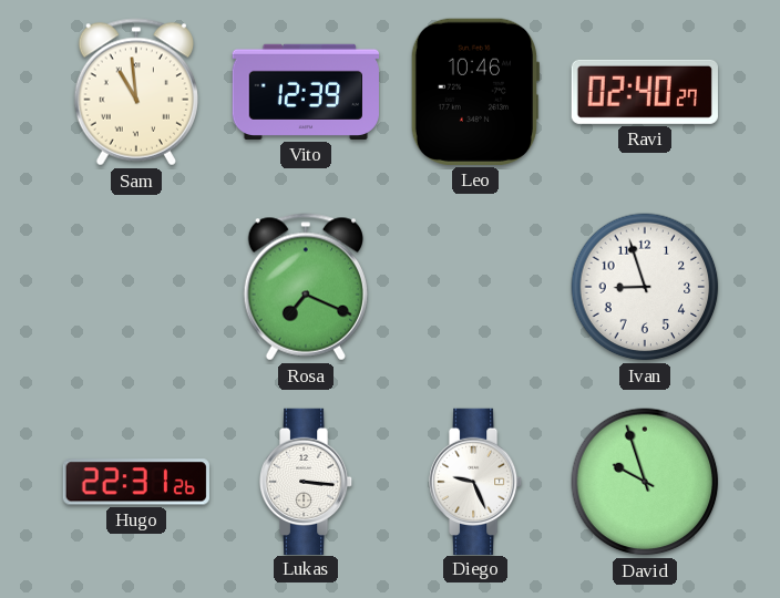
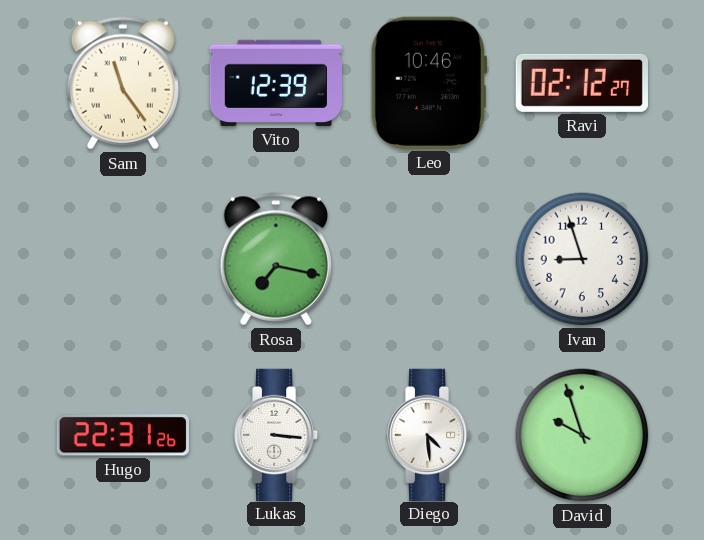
Sam: 10:59 -> 11:24 (123, 83)
Ravi: 02:40 -> 02:12 (582, 83)
Rosa: 7:19 -> 7:17 (276, 259)
Diego: 9:26 -> 4:29 (430, 434)
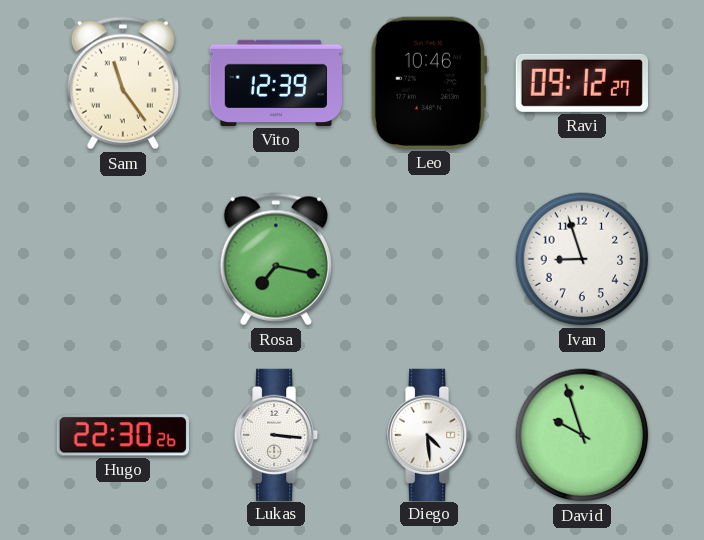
Ravi: 02:12 -> 09:12 (582, 83)
Hugo: 22:31 -> 22:30 (123, 435)
